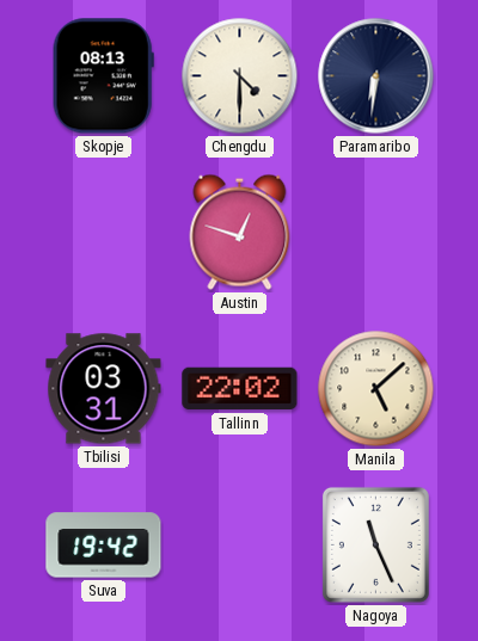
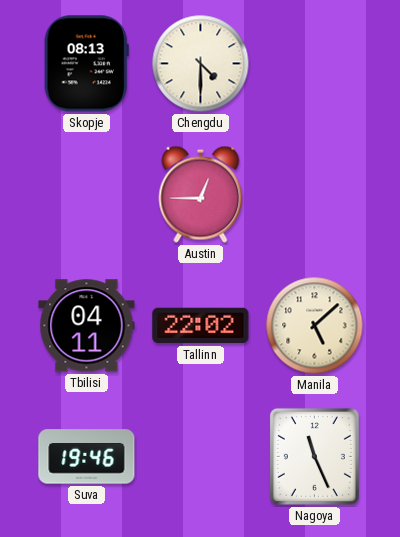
Paramaribo: 6:31 -> none (376, 76)
Austin: 12:48 -> 12:45 (201, 194)
Tbilisi: 03:31 -> 04:11 (87, 326)
Suva: 19:42 -> 19:46 (87, 457)
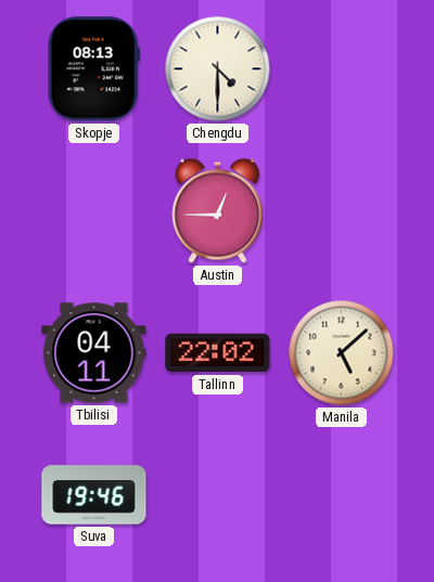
Nagoya: 11:26 -> none (314, 456)
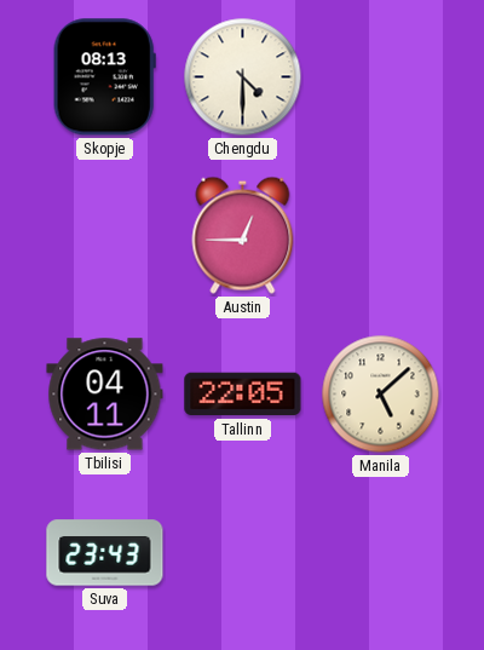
Tallinn: 22:02 -> 22:05 (243, 395)
Suva: 19:46 -> 23:43 (105, 553)
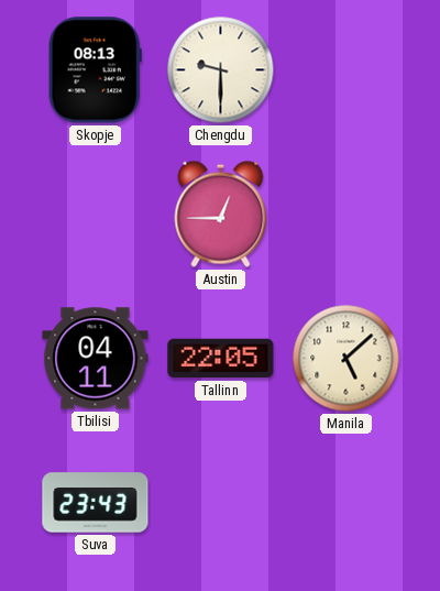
Chengdu: 4:30 -> 9:30 (221, 70)
